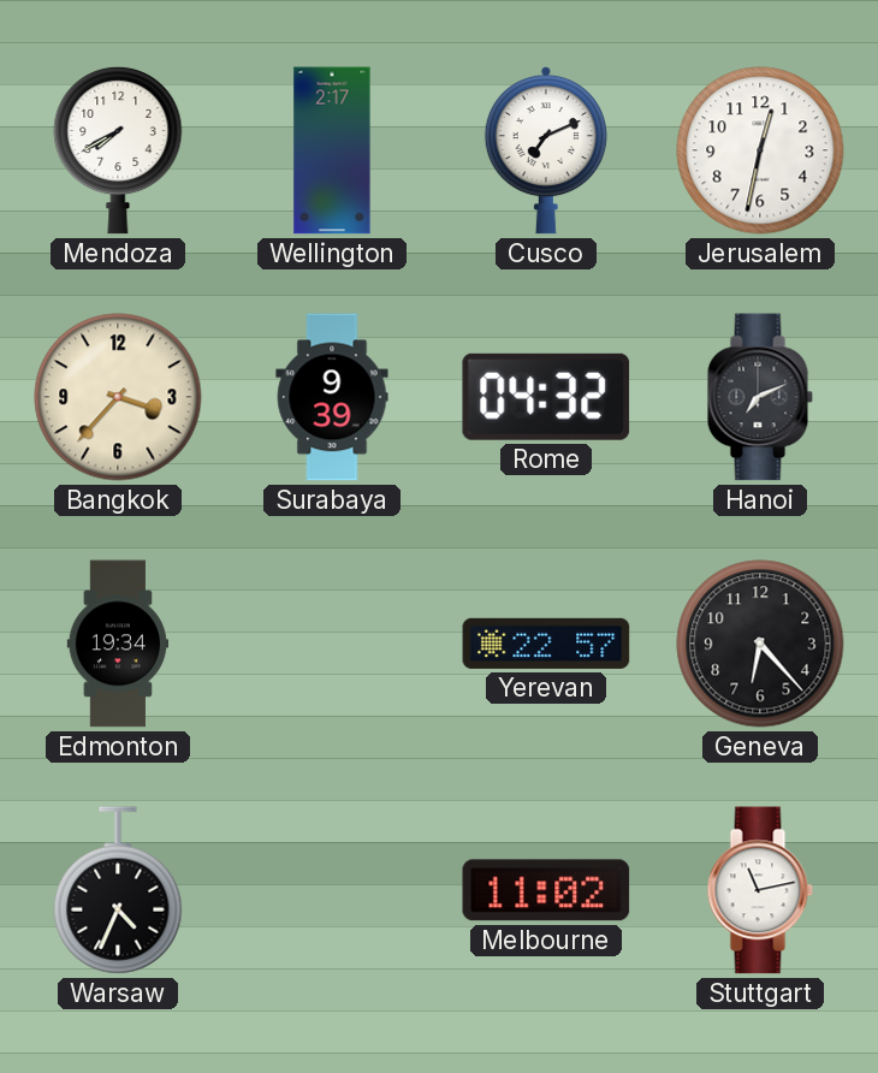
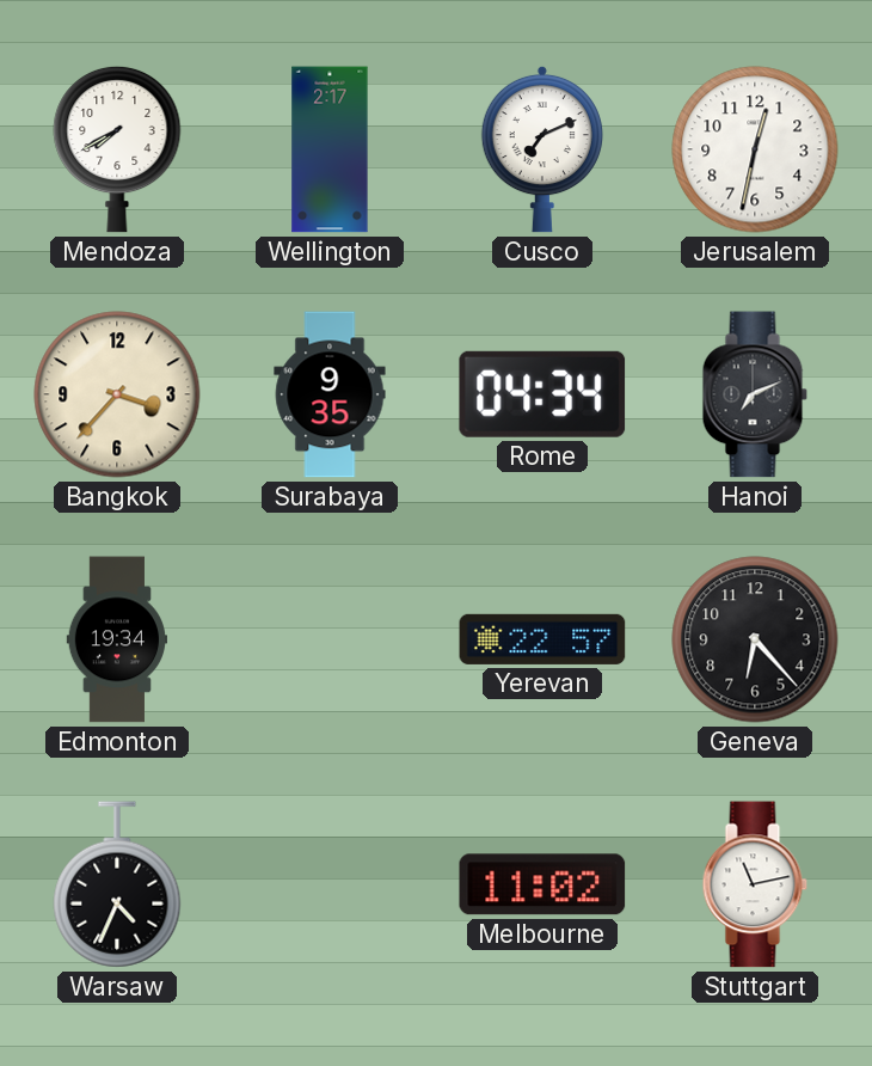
Surabaya: 9:39 -> 9:35 (330, 394)
Rome: 04:32 -> 04:34 (542, 394)
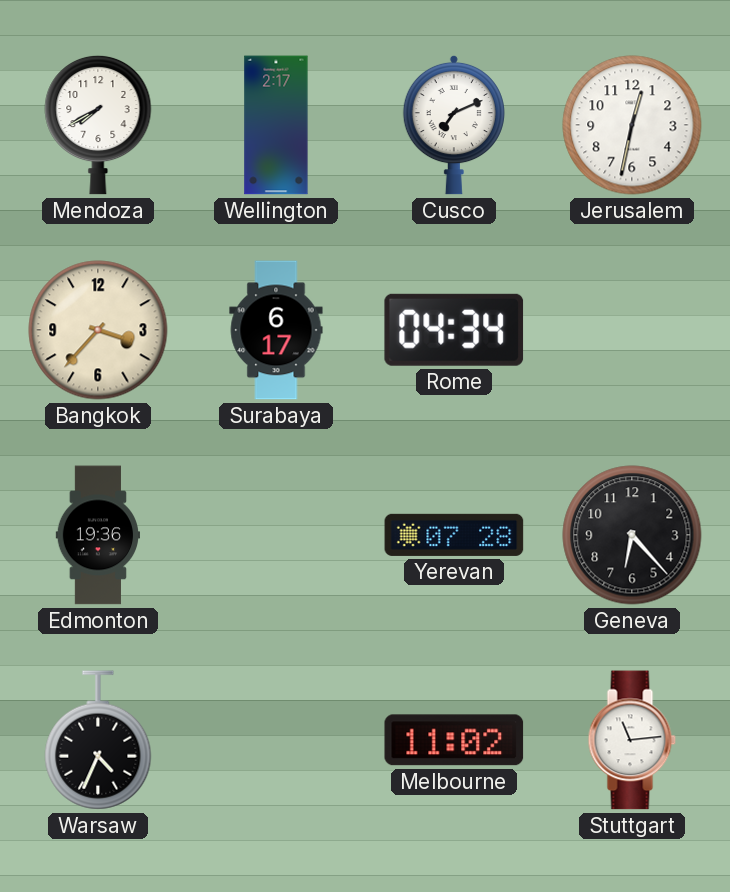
Surabaya: 9:35 -> 6:17 (276, 330)
Hanoi: 7:11 -> none (755, 394)
Edmonton: 19:34 -> 19:36 (97, 535)
Yerevan: 22:57 -> 07:28 (454, 535)
Stuttgart: 11:13 -> 11:14 (632, 740)
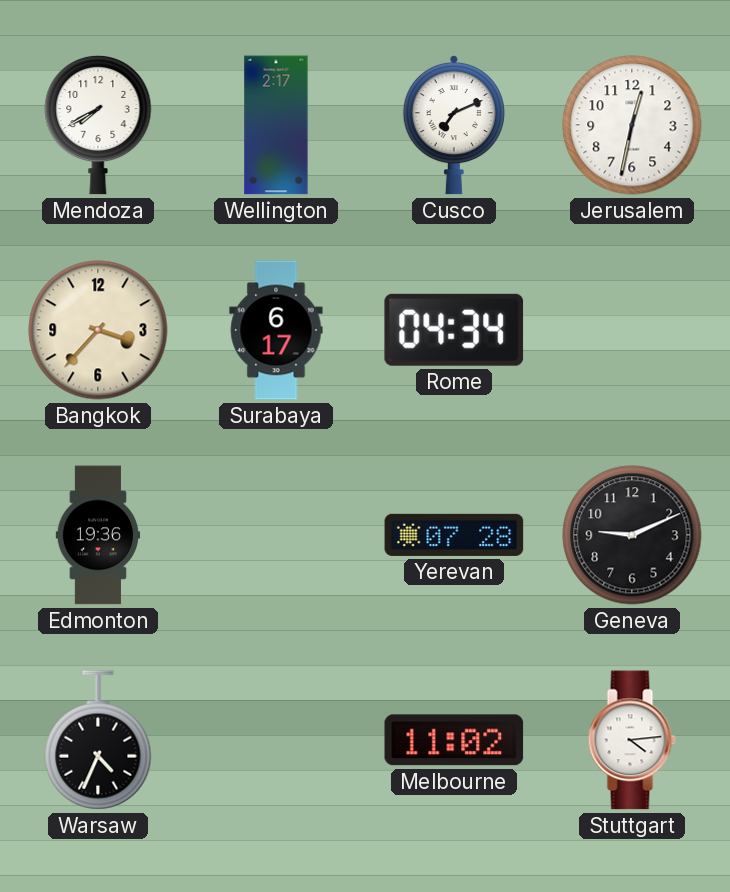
Geneva: 6:23 -> 9:11 (632, 535)
Stuttgart: 11:14 -> 4:14 (632, 740)
